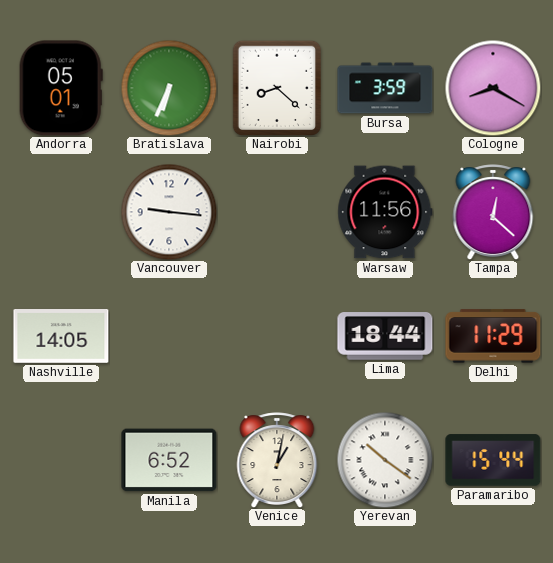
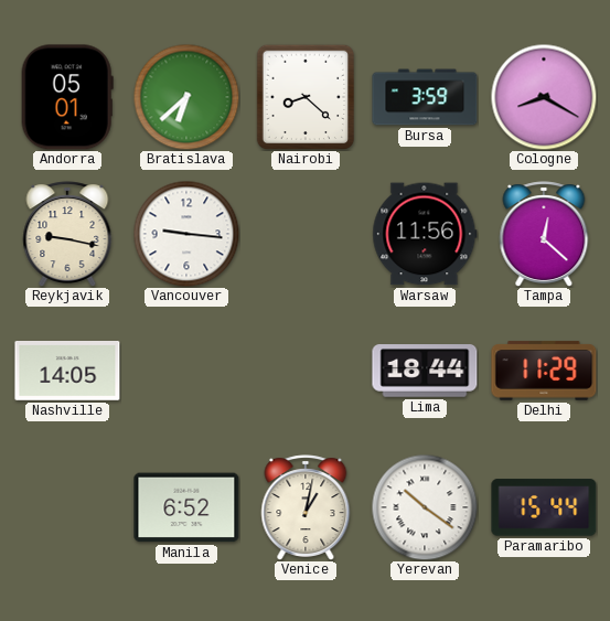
Bratislava: 6:34 -> 6:38 (186, 97)
Reykjavik: none -> 9:17 (67, 234)
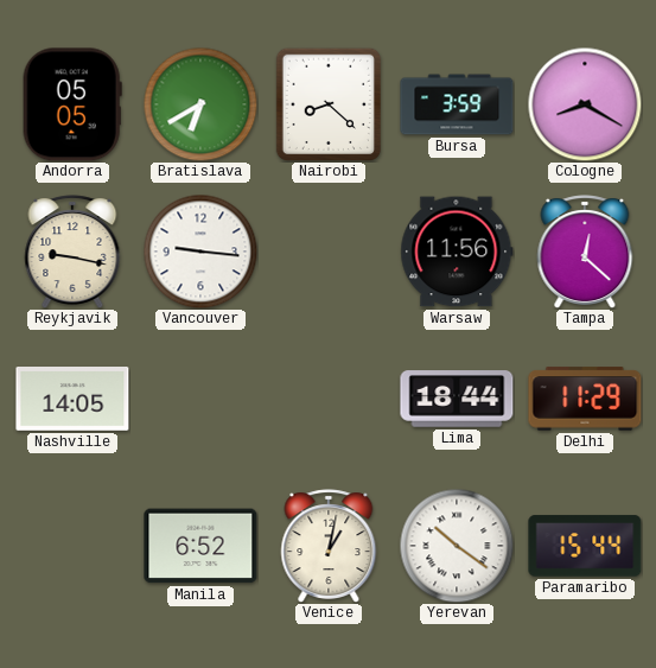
Andorra: 05:01 -> 05:05 (72, 104)
Bratislava: 6:38 -> 6:40 (200, 104)
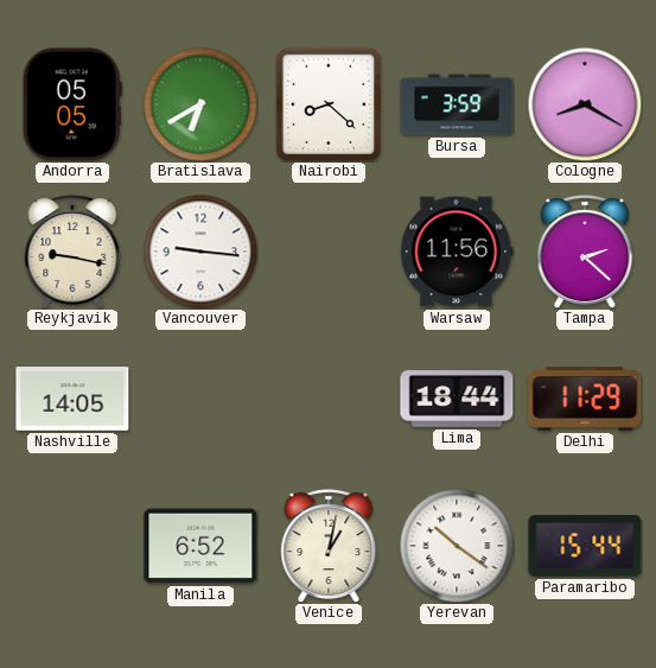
Tampa: 12:22 -> 2:22 (585, 252)
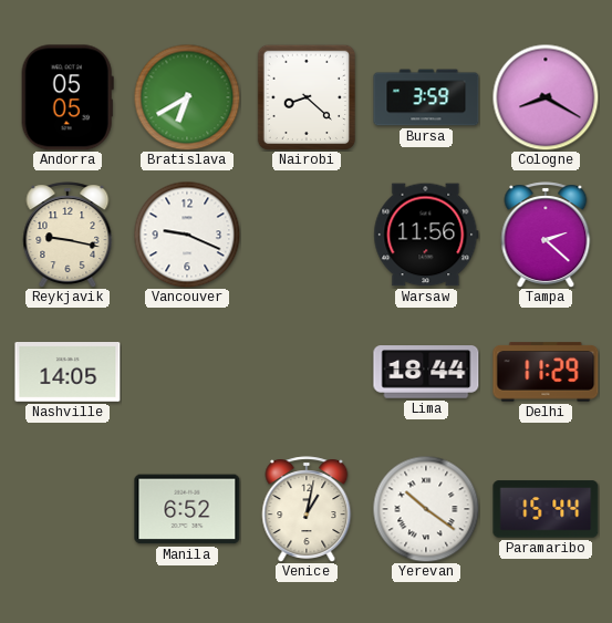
Vancouver: 9:16 -> 9:19 (187, 235)
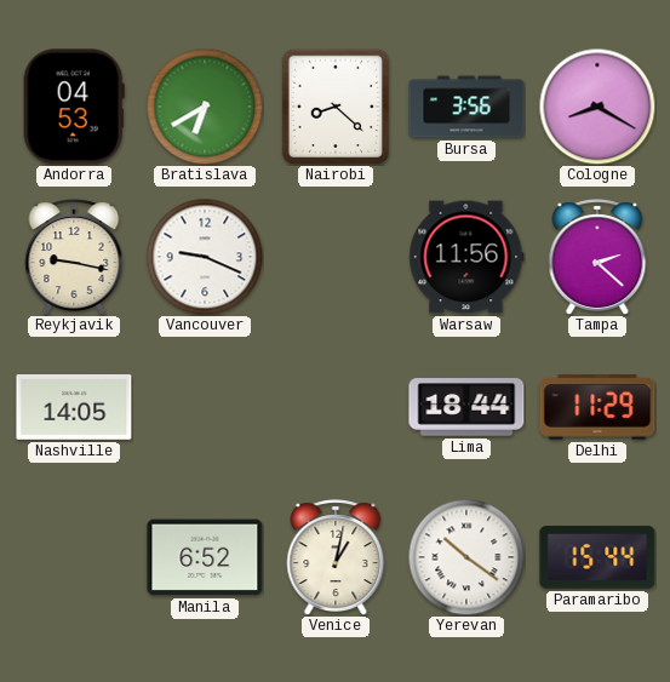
Andorra: 05:05 -> 04:53 (74, 107)
Bursa: 3:59 -> 3:56 (466, 107)
